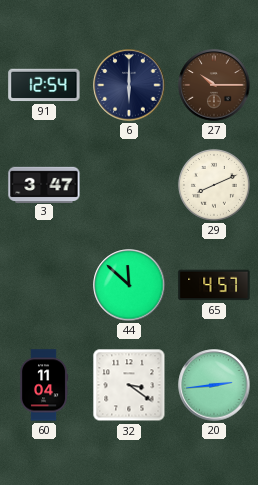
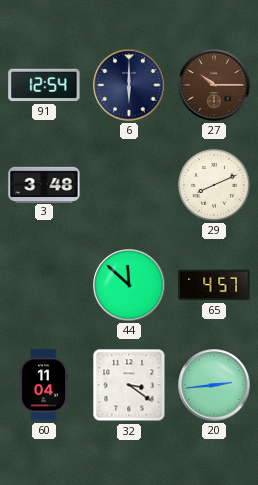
3: 3:47 -> 3:48 (44, 184)
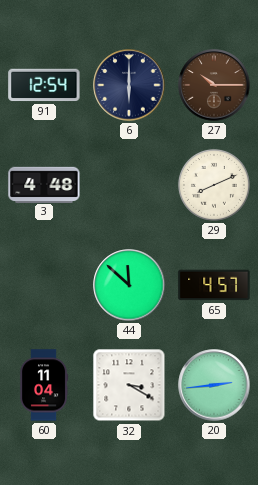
3: 3:48 -> 4:48 (44, 184)
32: 3:21 -> 3:20 (129, 385)
